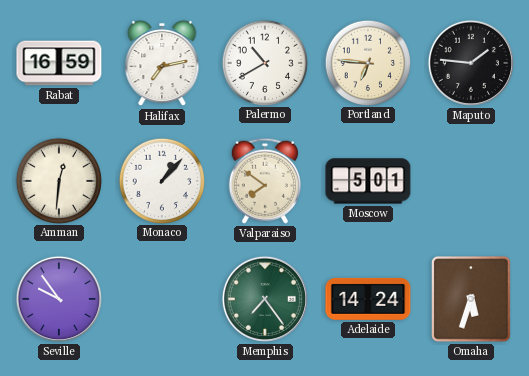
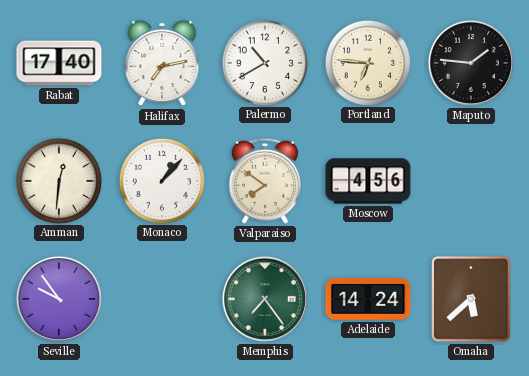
Rabat: 16:59 -> 17:40 (59, 63)
Moscow: 5:01 -> 4:56 (368, 181)
Omaha: 5:33 -> 5:38 (471, 299)
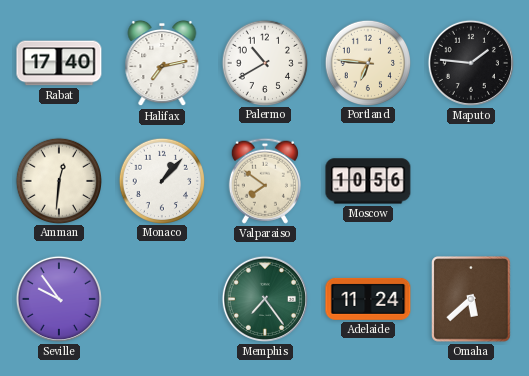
Moscow: 4:56 -> 10:56 (368, 181)
Adelaide: 14:24 -> 11:24 (368, 299)
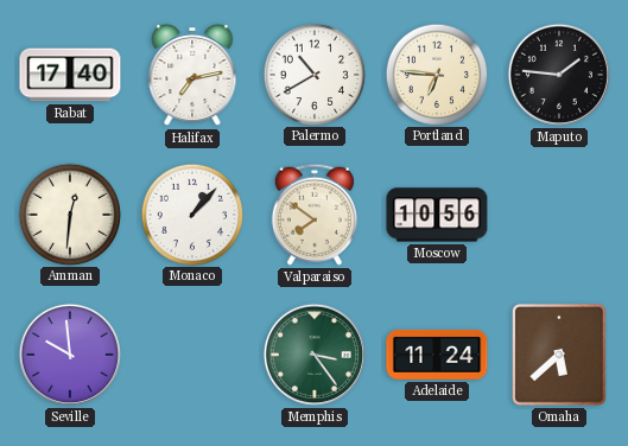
Seville: 9:54 -> 9:59 (70, 355)
Memphis: 7:24 -> 3:24 (315, 355)
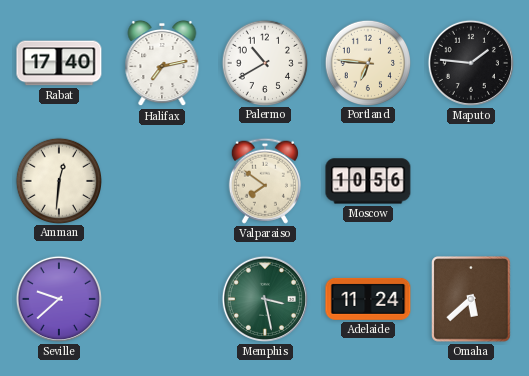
Monaco: 1:07 -> none (191, 214)
Seville: 9:59 -> 9:38 (59, 299)
Memphis: 3:24 -> 3:28 (265, 299)
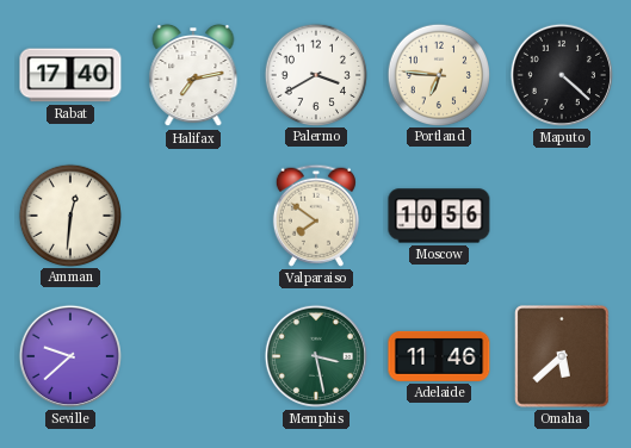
Palermo: 10:40 -> 3:40 (315, 74)
Maputo: 1:46 -> 4:22 (562, 75)
Adelaide: 11:24 -> 11:46 (439, 356)
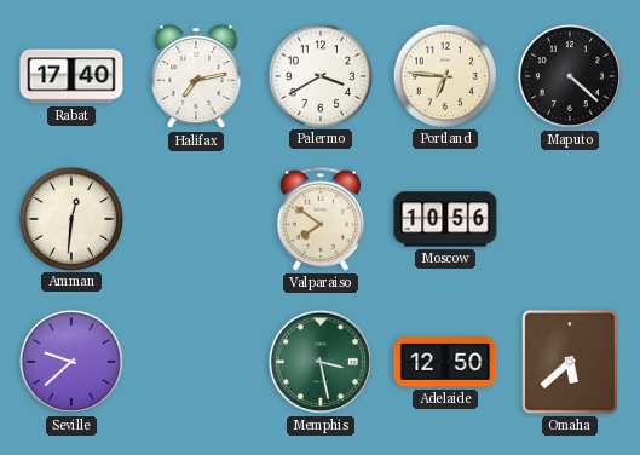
Adelaide: 11:46 -> 12:50 (445, 362)
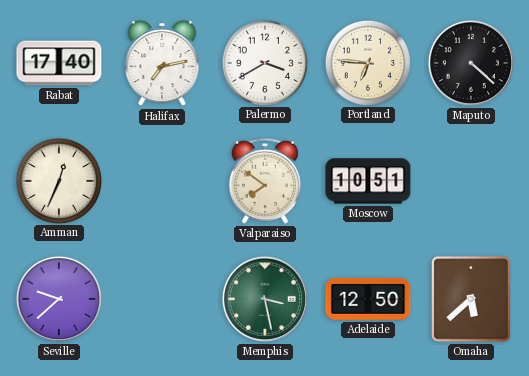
Amman: 12:31 -> 12:34 (58, 180)
Moscow: 10:56 -> 10:51 (368, 181)
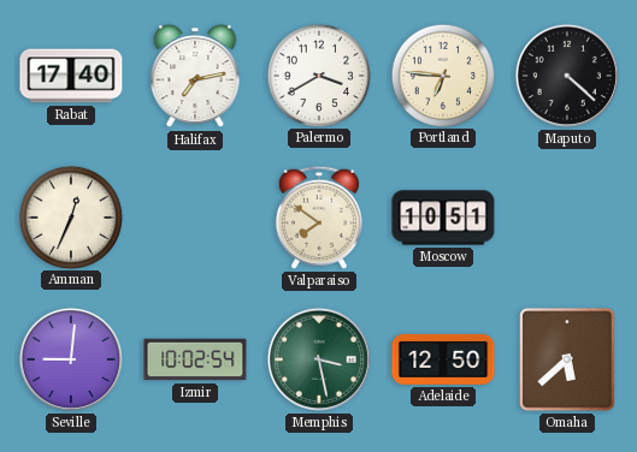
Seville: 9:38 -> 9:01 (71, 359)
Izmir: none -> 10:02 (195, 359)
